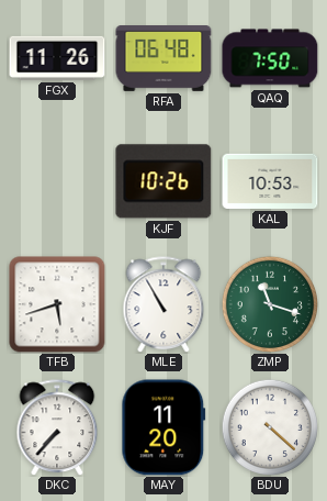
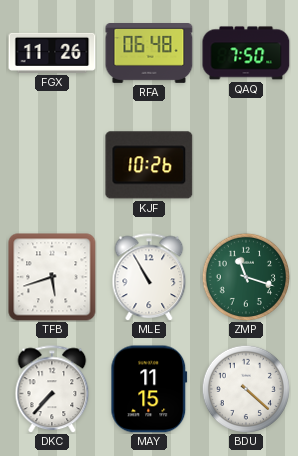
KAL: 10:53 -> none (270, 181)
MAY: 11:20 -> 11:15 (149, 389)
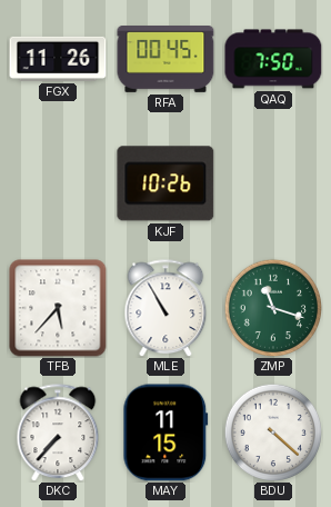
RFA: 06:48 -> 00:45 (165, 60)
TFB: 5:42 -> 5:37 (58, 308)
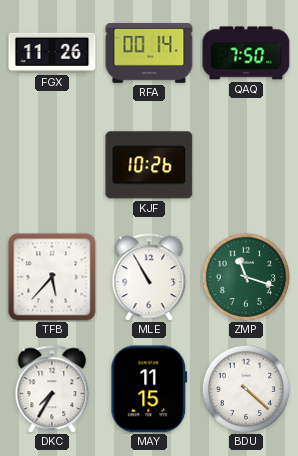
RFA: 00:45 -> 00:14 (149, 54)
DKC: 7:37 -> 7:35 (52, 389)
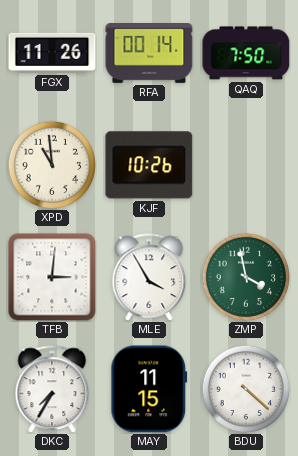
XPD: none -> 10:59 (51, 164)
TFB: 5:37 -> 3:01 (52, 277)
MLE: 10:55 -> 3:55 (149, 277)
ZMP: 11:18 -> 3:58 (245, 276)
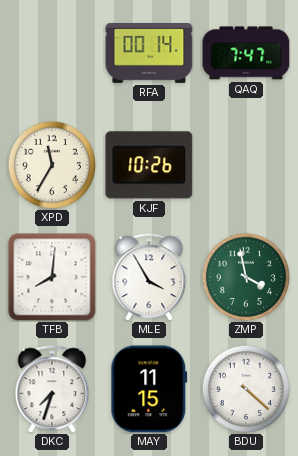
FGX: 11:26 -> none (52, 53)
QAQ: 7:50 -> 7:47 (246, 53)
XPD: 10:59 -> 11:35 (51, 164)
TFB: 3:01 -> 8:01 (52, 277)
DKC: 7:35 -> 7:33 (52, 389)
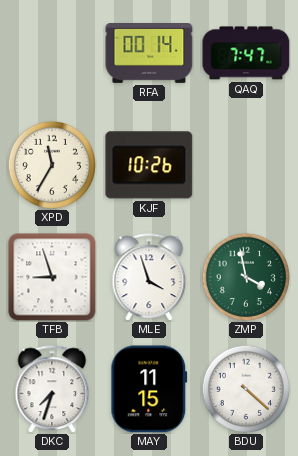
TFB: 8:01 -> 8:57 (52, 277)
MLE: 3:55 -> 3:57 (149, 277)
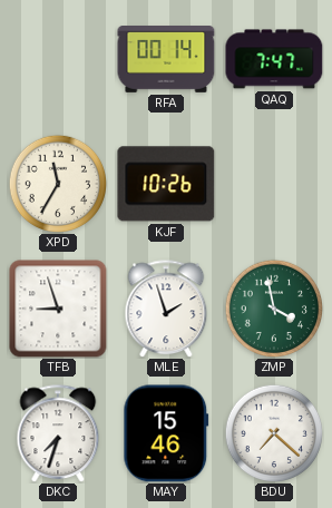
MLE: 3:57 -> 1:57 (166, 309)
MAY: 11:15 -> 15:46 (166, 433)
BDU: 4:22 -> 7:22 (273, 432)
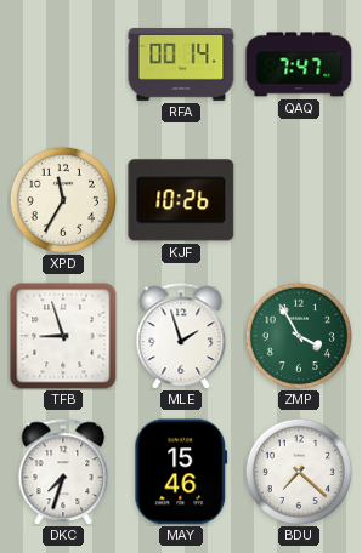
ZMP: 3:58 -> 3:55 (298, 335)
